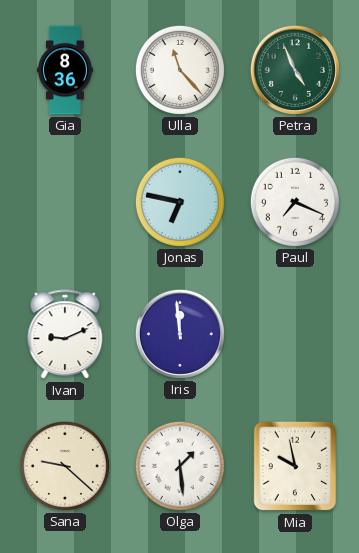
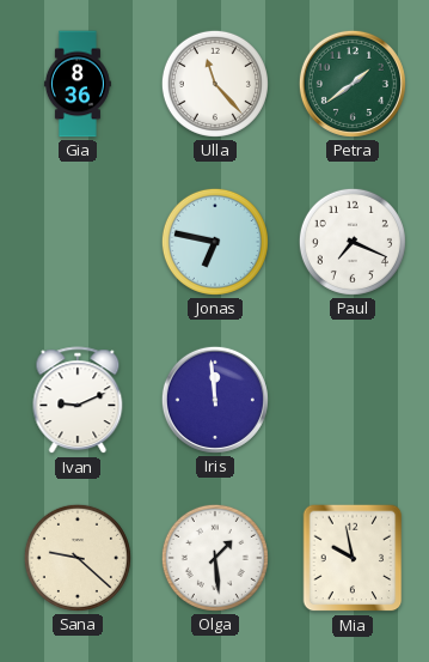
Petra: 4:56 -> 1:39 (353, 84)
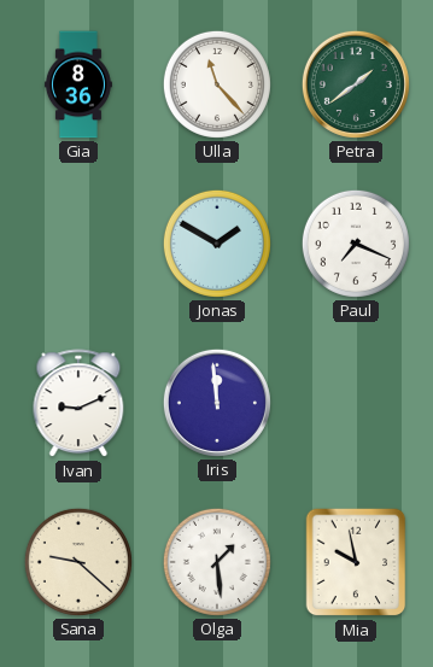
Jonas: 6:47 -> 1:50 (217, 244)
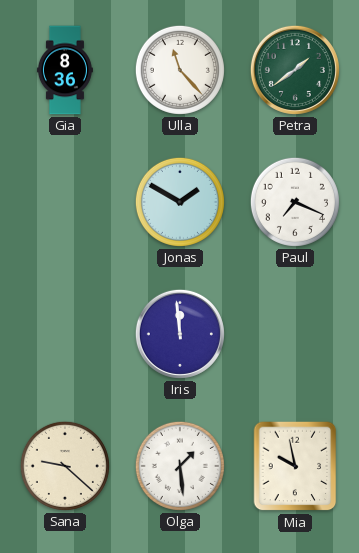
Ivan: 9:11 -> none (78, 404)
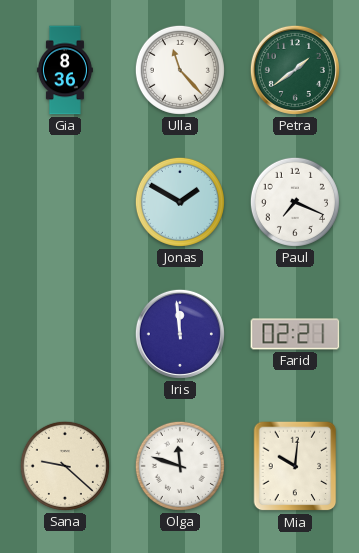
Farid: none -> 02:21 (295, 334)
Olga: 1:29 -> 11:48 (180, 466)
Mia: 9:58 -> 10:01 (295, 466)
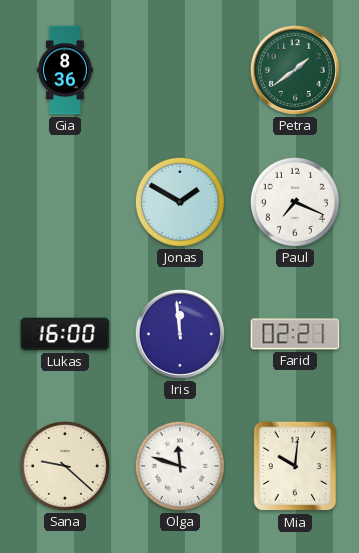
Ulla: 11:23 -> none (180, 70)
Lukas: none -> 16:00 (65, 334)
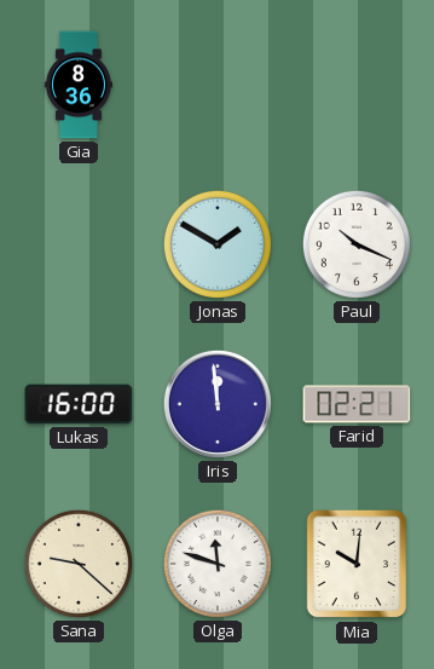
Petra: 1:39 -> none (295, 70)
Paul: 7:19 -> 10:19 (357, 244)
